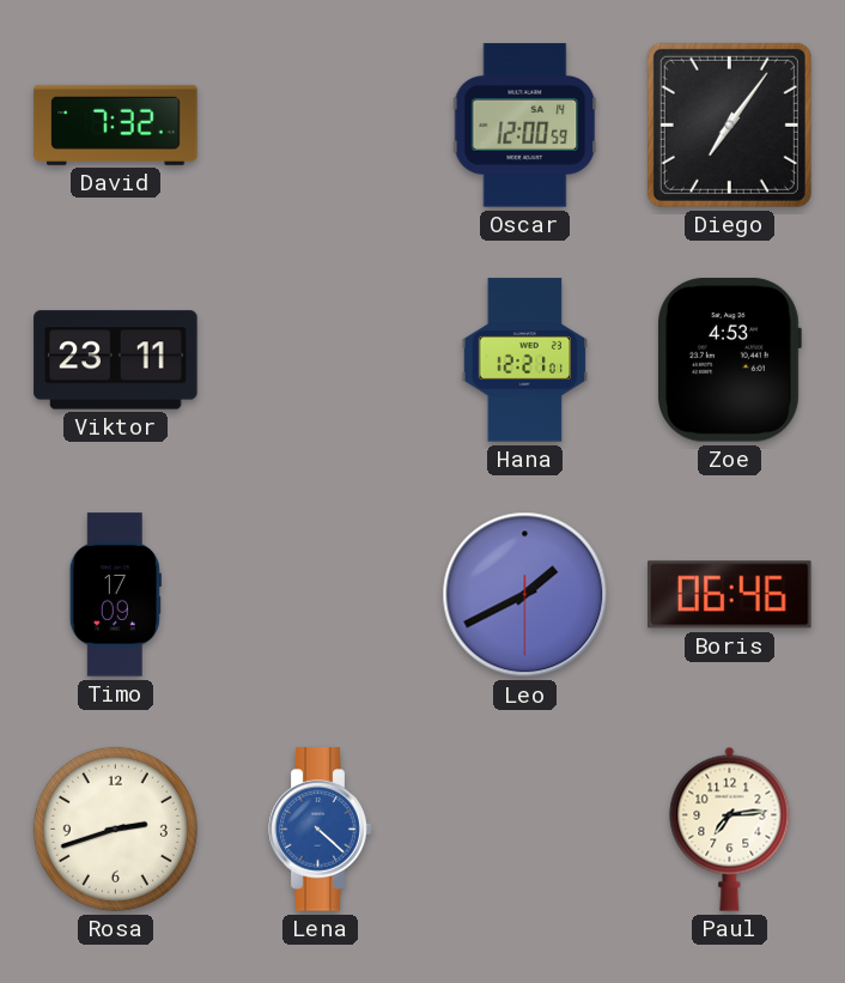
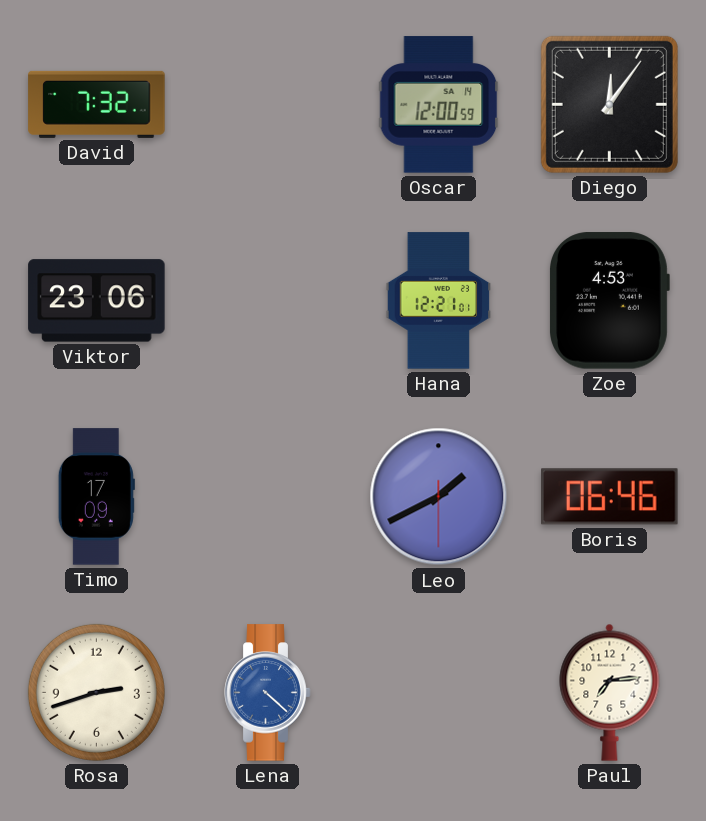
Diego: 7:06 -> 12:06 (609, 104)
Viktor: 23:11 -> 23:06 (97, 301)
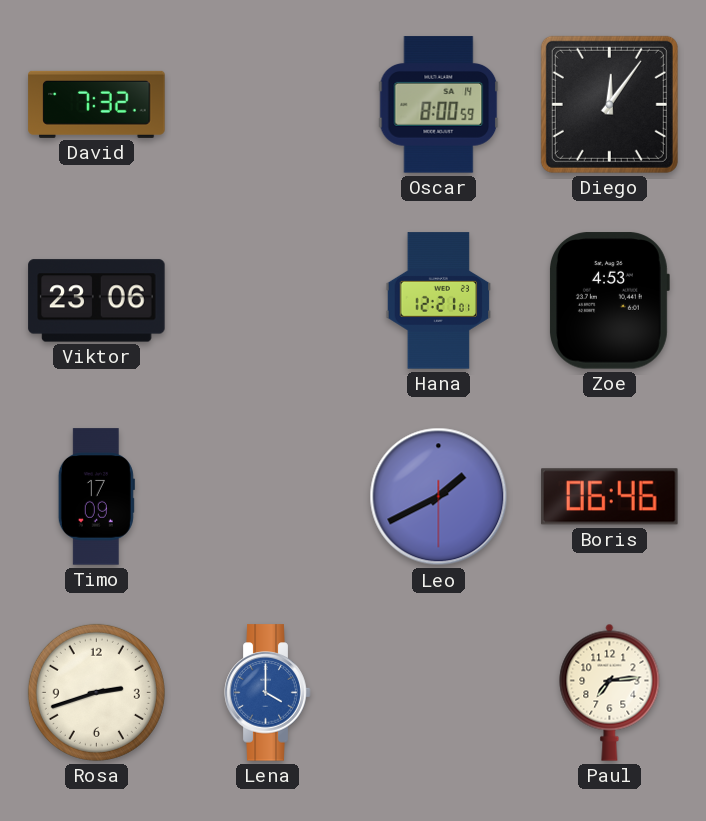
Oscar: 12:00 -> 8:00 (439, 105)
Lena: 4:22 -> 4:00 (268, 693)
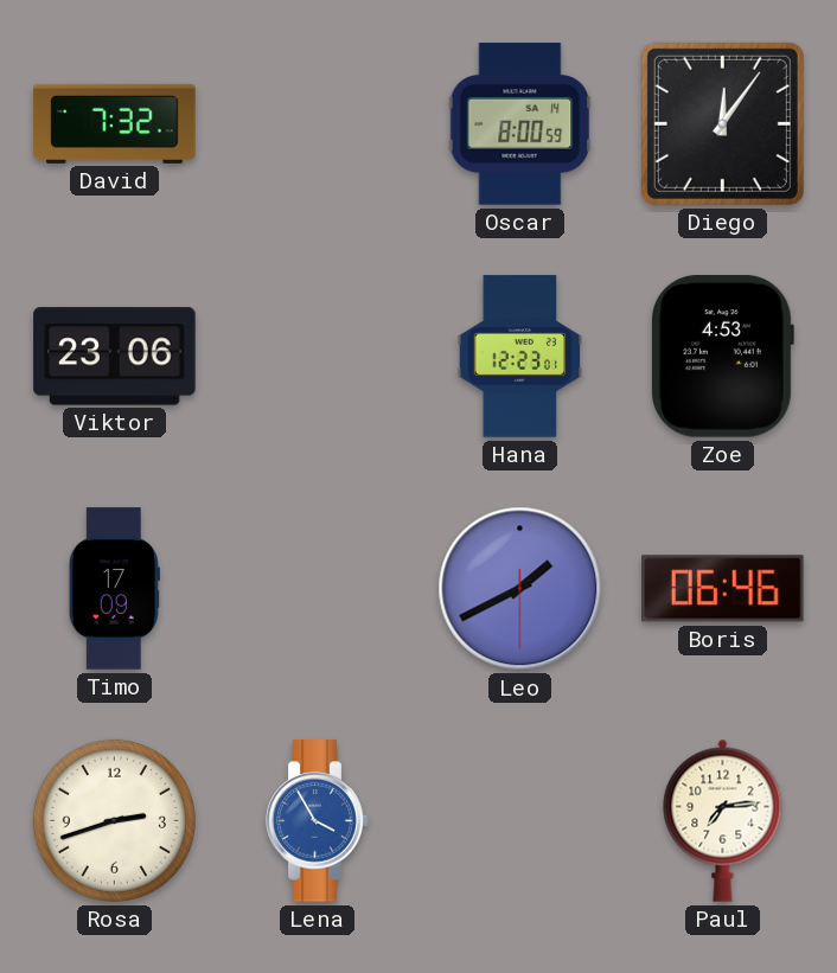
Hana: 12:21 -> 12:23 (520, 357)
Lena: 4:00 -> 3:55 (318, 821)
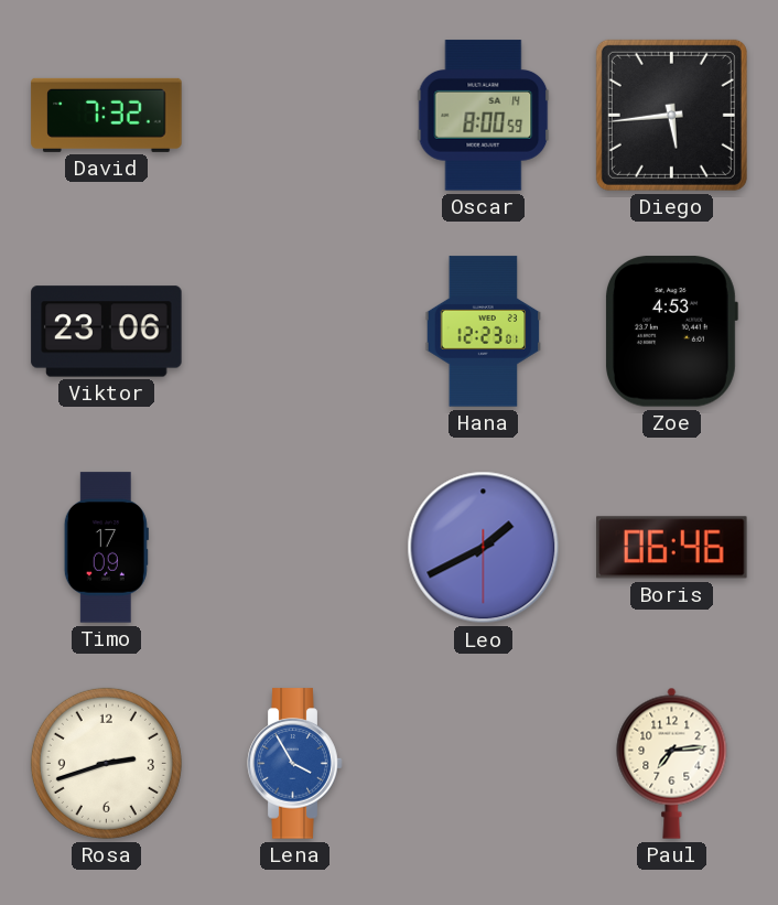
Diego: 12:06 -> 5:44 (671, 115)
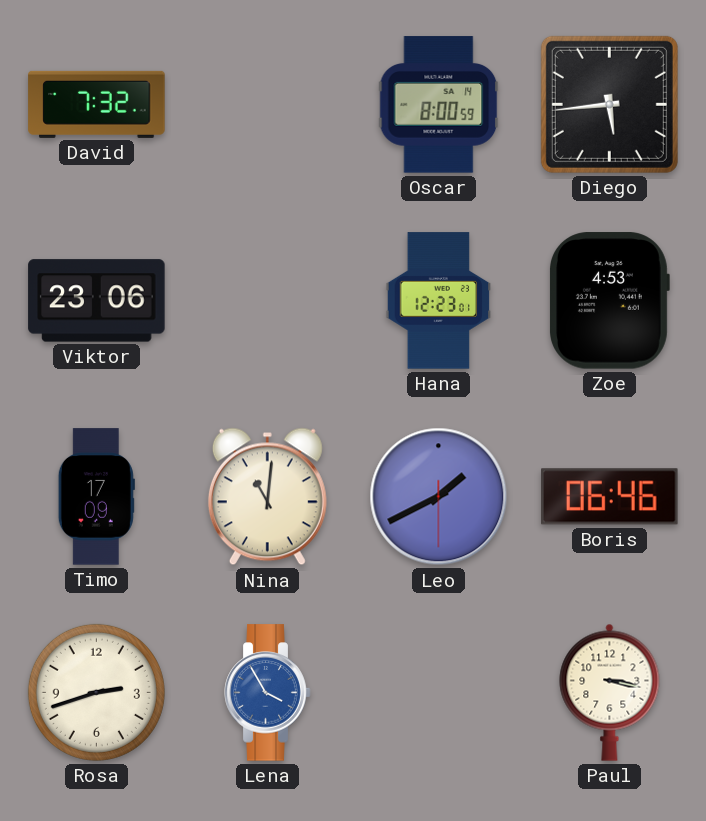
Nina: none -> 11:01 (267, 497)
Paul: 7:14 -> 3:17 (610, 692)
